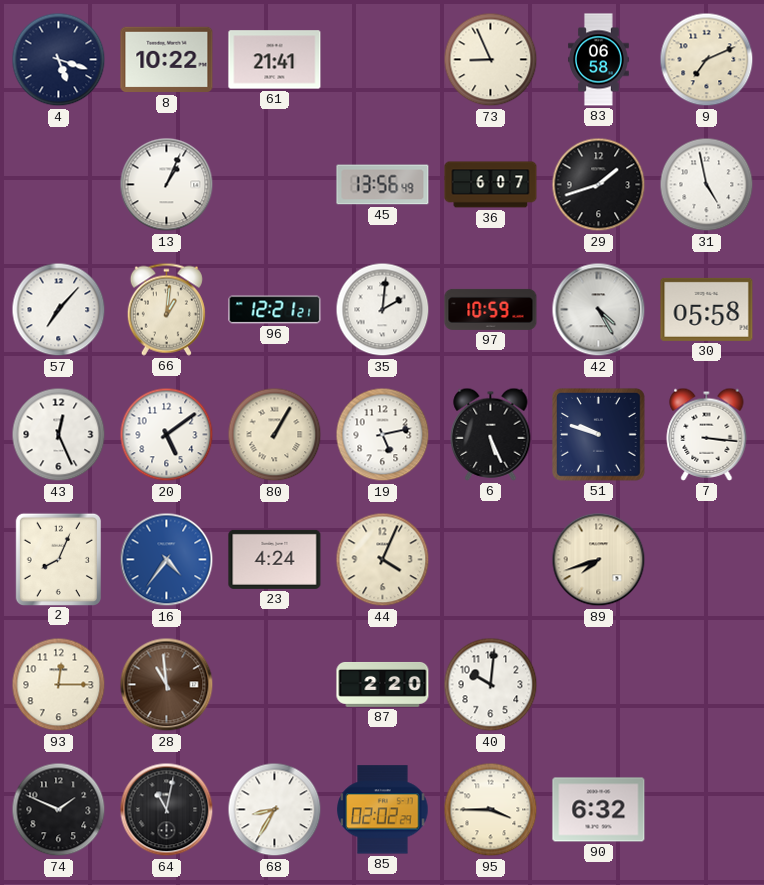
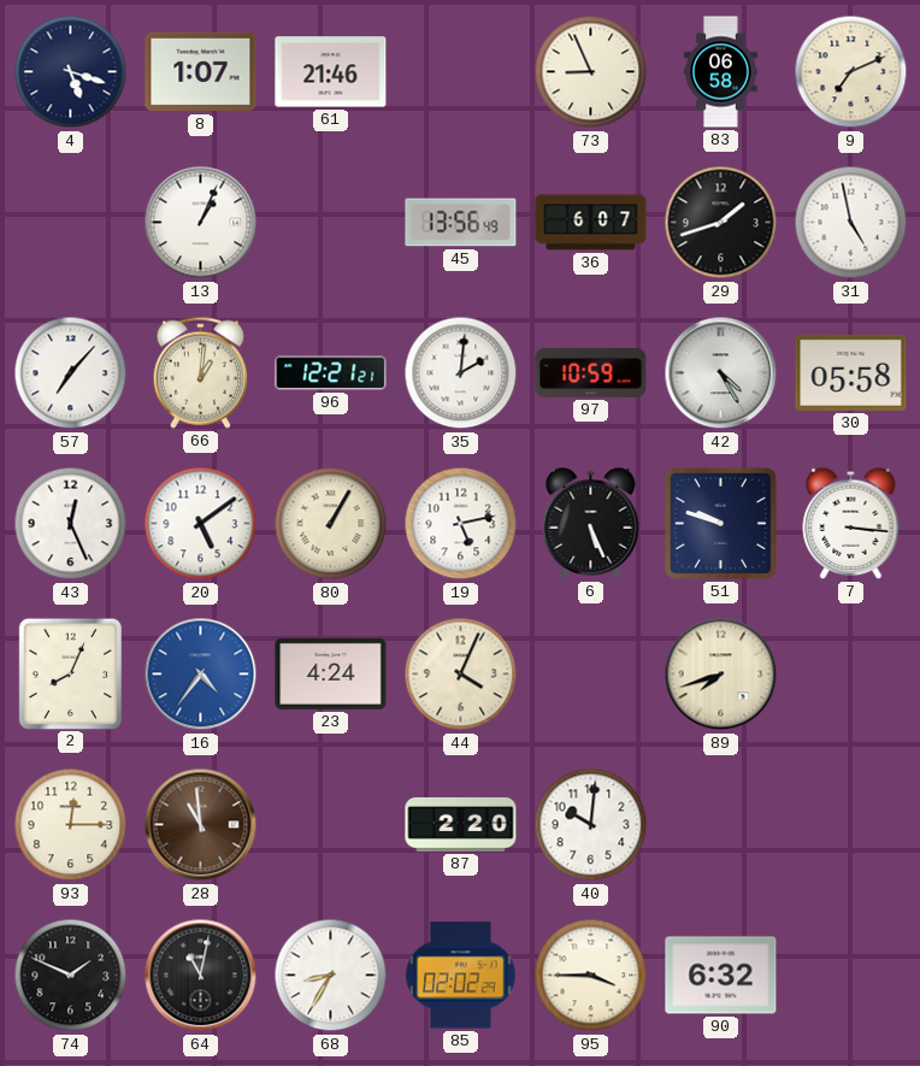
8: 10:22 -> 1:07 (201, 72)
61: 21:41 -> 21:46 (331, 72)
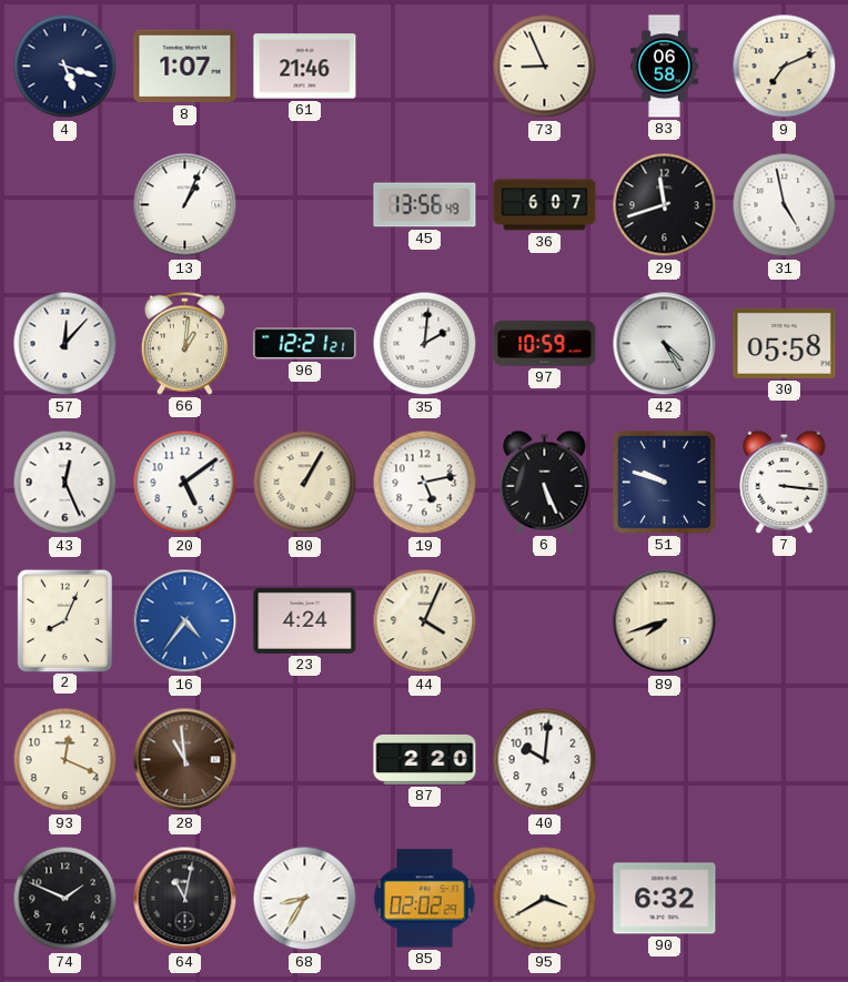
29: 1:42 -> 11:42 (665, 205)
57: 7:07 -> 12:07 (65, 344)
93: 12:15 -> 12:19 (65, 760)
95: 3:45 -> 3:40 (545, 899)
